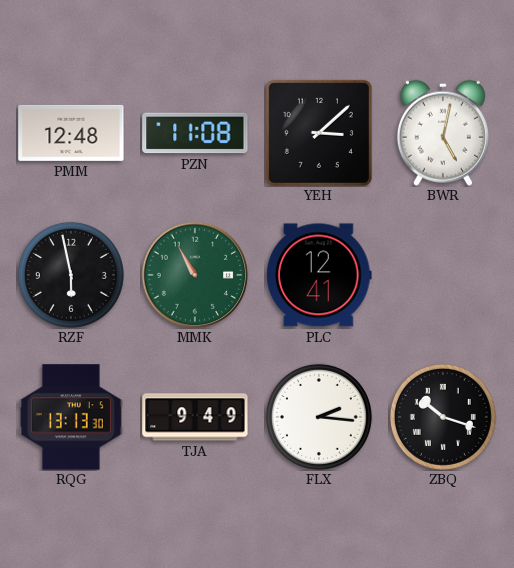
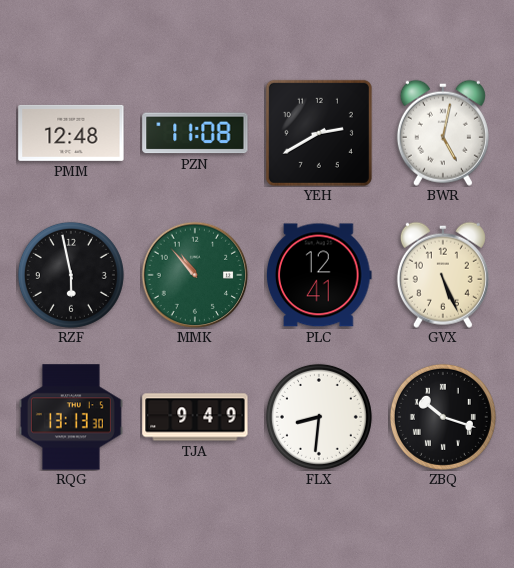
YEH: 3:08 -> 2:40 (319, 133)
MMK: 10:55 -> 10:53 (195, 275)
GVX: none -> 5:26 (443, 275)
FLX: 2:16 -> 8:31 (319, 417)
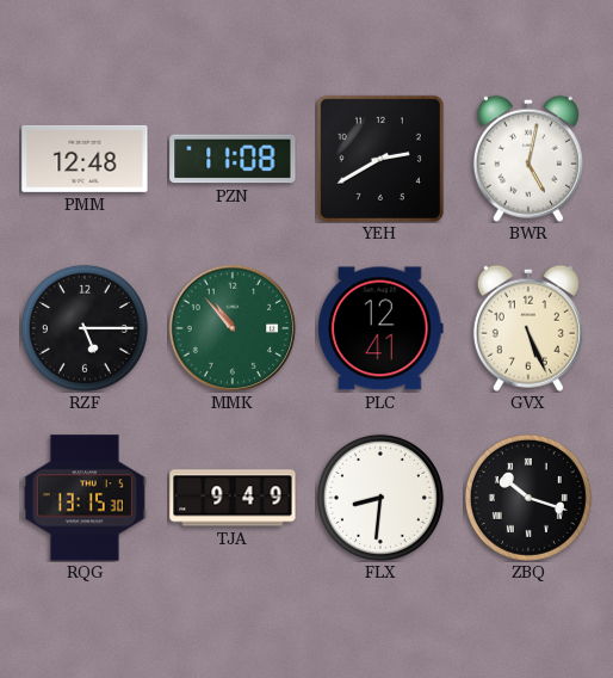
RZF: 5:58 -> 5:15 (85, 328)
RQG: 13:13 -> 13:15 (85, 498)
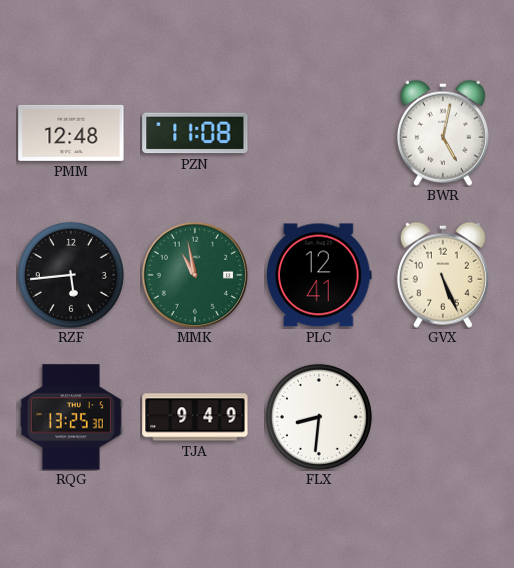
YEH: 2:40 -> none (380, 159)
RZF: 5:15 -> 5:44 (71, 275)
MMK: 10:53 -> 10:58 (195, 275)
RQG: 13:15 -> 13:25 (71, 417)
ZBQ: 10:18 -> none (528, 498)
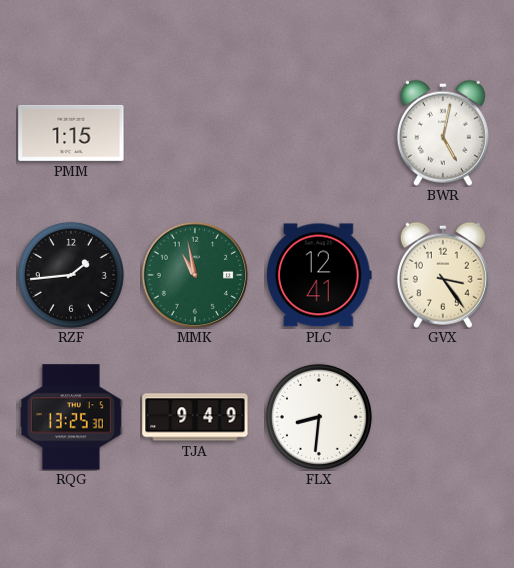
PMM: 12:48 -> 1:15 (71, 133)
PZN: 11:08 -> none (195, 133)
RZF: 5:44 -> 1:44 (71, 275)
GVX: 5:26 -> 3:24 (443, 275)
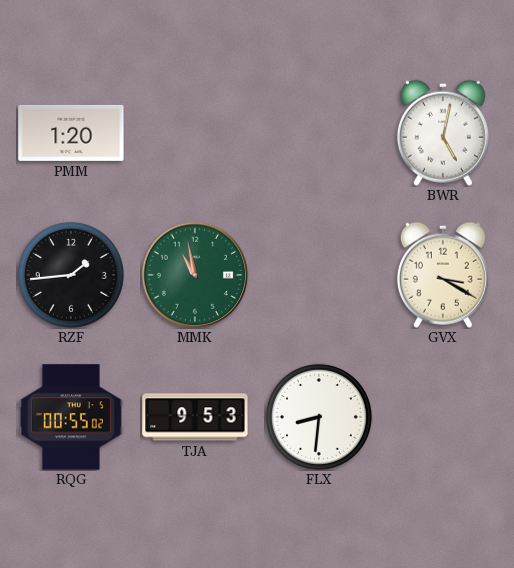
PMM: 1:15 -> 1:20 (71, 133)
PLC: 12:41 -> none (319, 275)
GVX: 3:24 -> 3:20 (443, 275)
RQG: 13:25 -> 00:55 (71, 417)
TJA: 9:49 -> 9:53 (195, 417)
